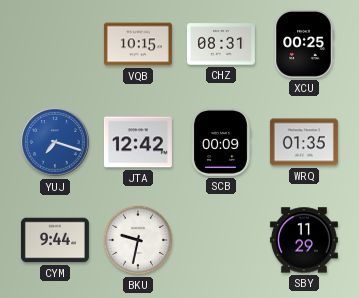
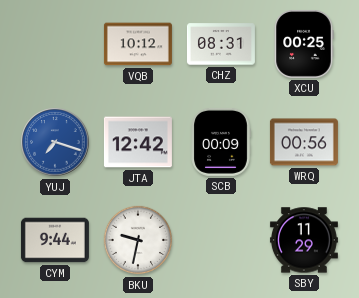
VQB: 10:15 -> 10:12 (138, 44)
WRQ: 01:35 -> 00:56 (304, 142)
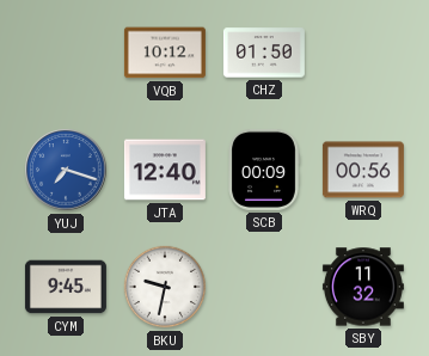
CHZ: 08:31 -> 01:50 (264, 53)
XCU: 00:25 -> none (304, 44)
JTA: 12:42 -> 12:40 (165, 170)
CYM: 9:44 -> 9:45 (66, 287)
SBY: 11:29 -> 11:32 (363, 287)
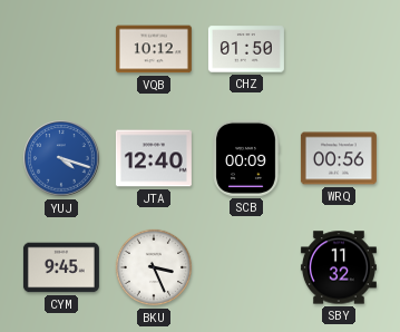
YUJ: 7:18 -> 4:18 (61, 158)
BKU: 9:32 -> 3:26 (154, 267)
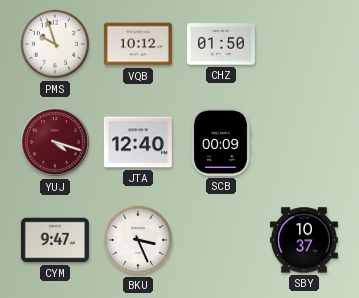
PMS: none -> 9:57 (55, 44)
YUJ dial: blue -> burgundy (55, 142)
WRQ: 00:56 -> none (339, 158)
CYM: 9:45 -> 9:47 (55, 240)
SBY: 11:32 -> 10:37 (304, 240)
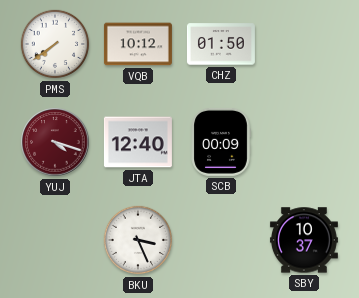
PMS: 9:57 -> 7:39 (55, 44)
CYM: 9:47 -> none (55, 240)
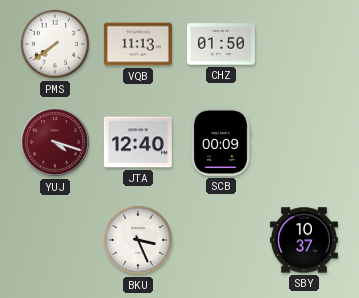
VQB: 10:12 -> 11:13 (138, 44)
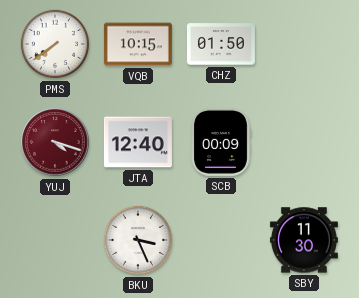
VQB: 11:13 -> 10:15 (138, 44)
SBY: 10:37 -> 11:30 (304, 240)
